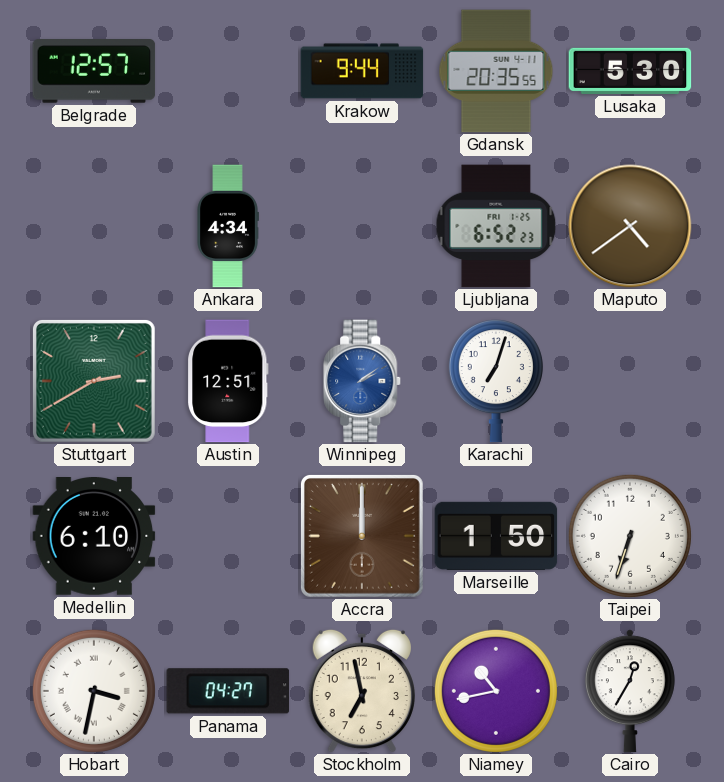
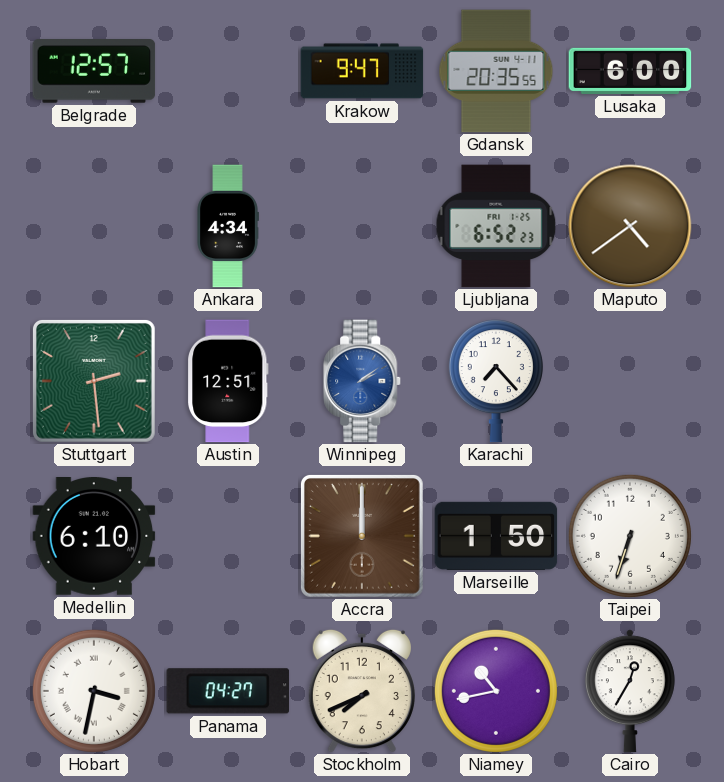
Krakow: 9:44 -> 9:47 (362, 71)
Lusaka: 5:30 -> 6:00 (630, 71)
Stuttgart: 2:40 -> 2:29 (94, 381)
Karachi: 7:03 -> 7:23 (496, 381)
Stockholm: 6:58 -> 7:41 (362, 691)
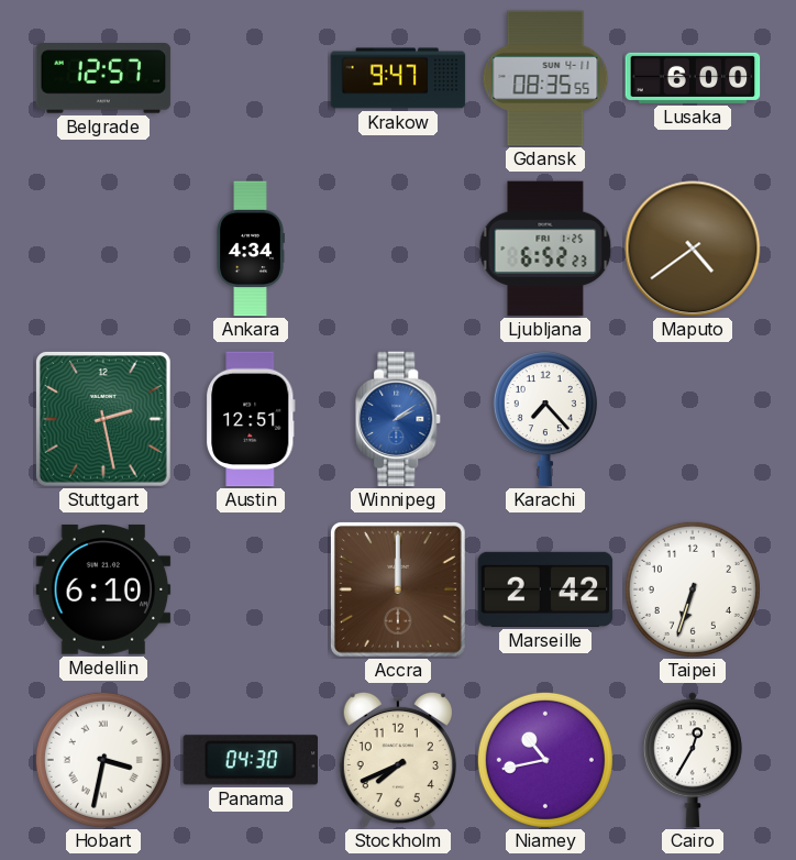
Gdansk: 20:35 -> 08:35 (545, 78)
Stuttgart: 2:29 -> 2:28 (103, 419)
Marseille: 1:50 -> 2:42 (545, 589)
Panama: 04:27 -> 04:30 (251, 760)
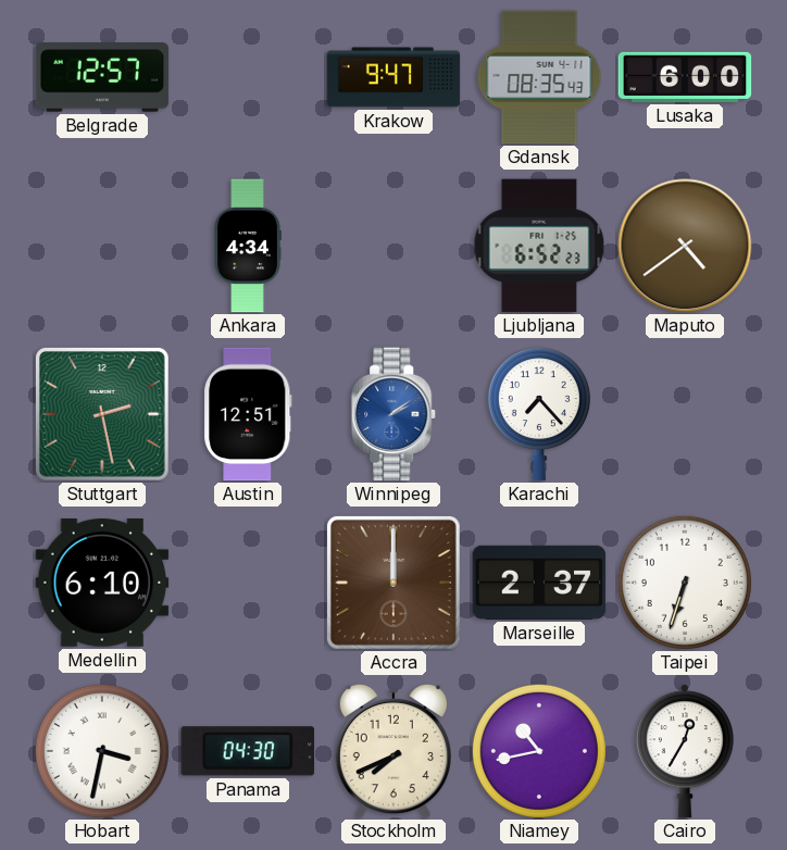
Gdansk: 08:35:55 -> 08:35:43 (539, 77)
Marseille: 2:42 -> 2:37 (539, 583)
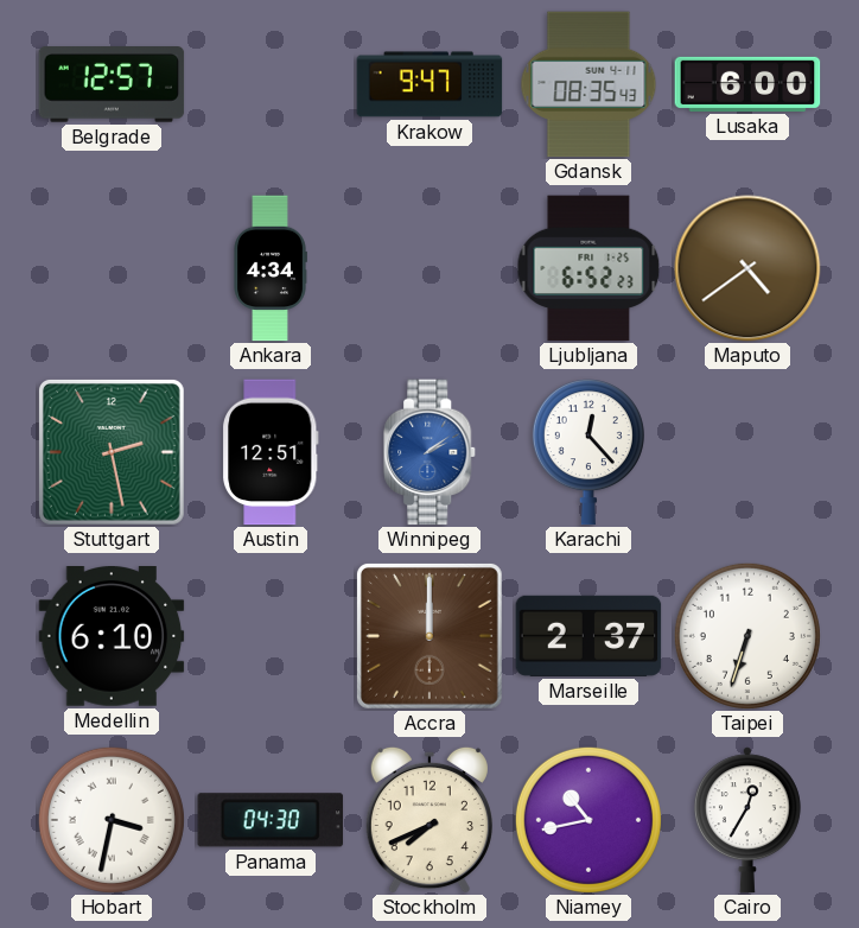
Karachi: 7:23 -> 12:23 (588, 452)
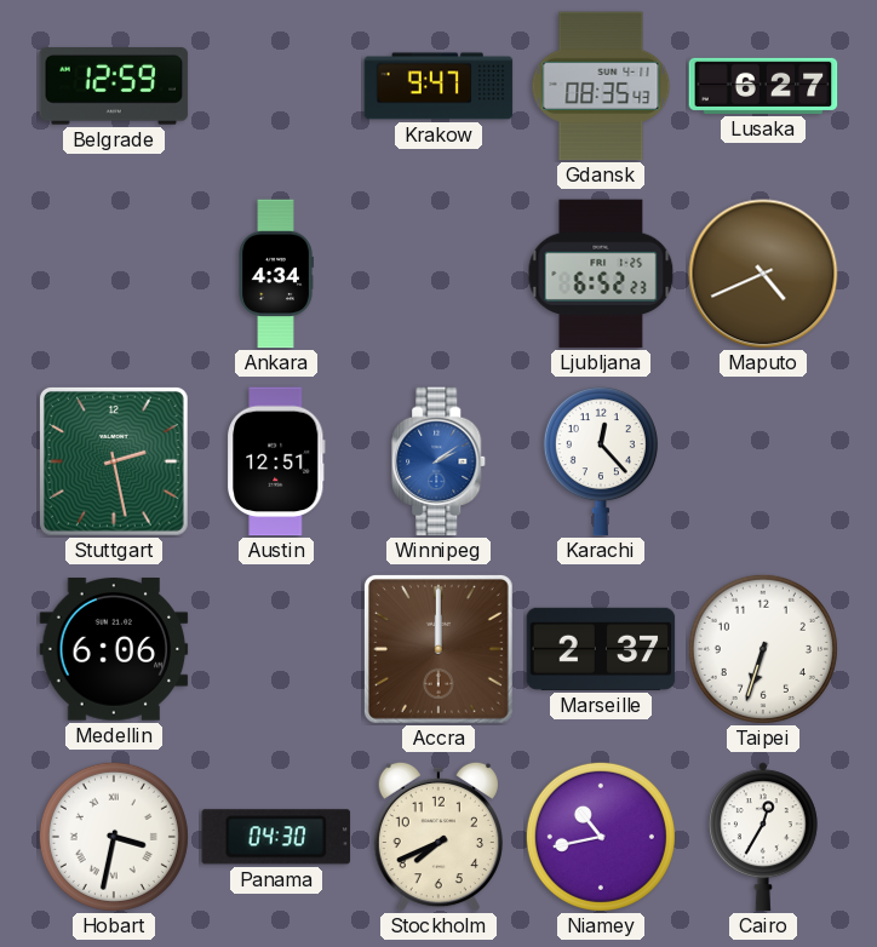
Belgrade: 12:57 -> 12:59 (114, 86)
Lusaka: 6:00 -> 6:27 (763, 86)
Maputo: 4:39 -> 4:41 (763, 274)
Medellin: 6:10 -> 6:06 (114, 650)
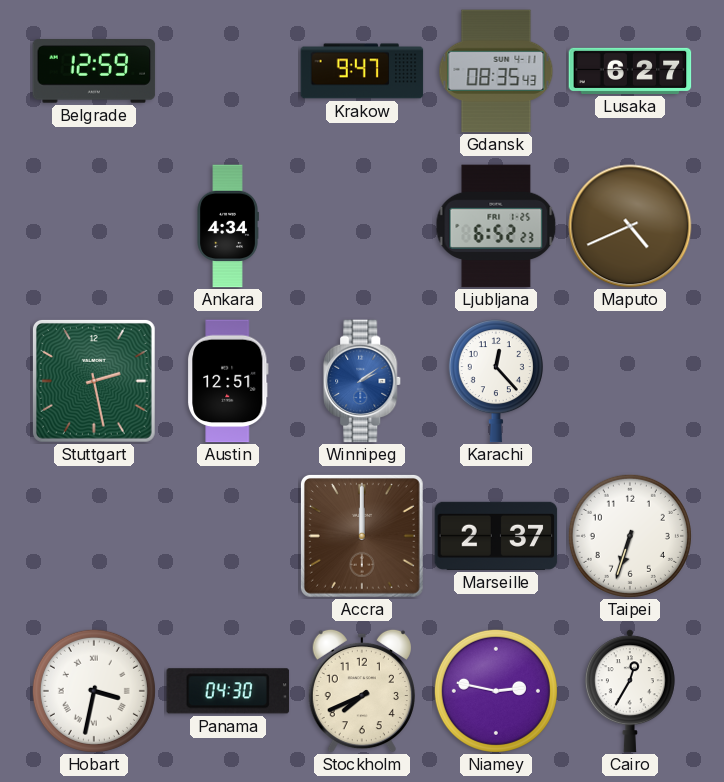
Medellin: 6:06 -> none (114, 650)
Niamey: 10:43 -> 2:47 (496, 691)
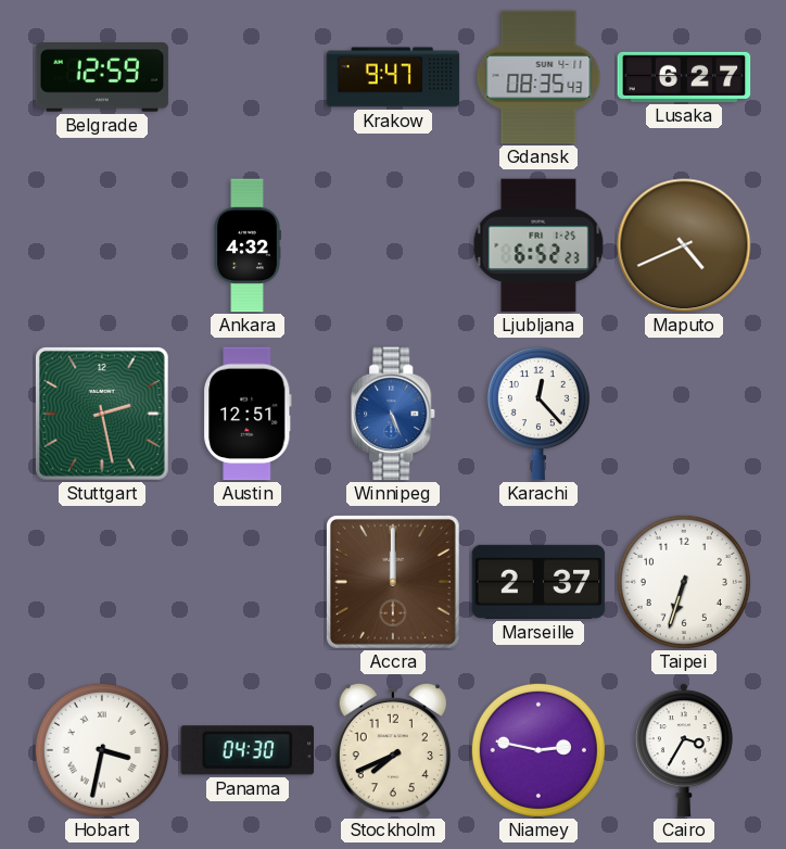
Ankara: 4:34 -> 4:32 (248, 245)
Winnipeg: 2:09 -> 5:26 (394, 414)
Cairo: 12:35 -> 3:35 (684, 750)
